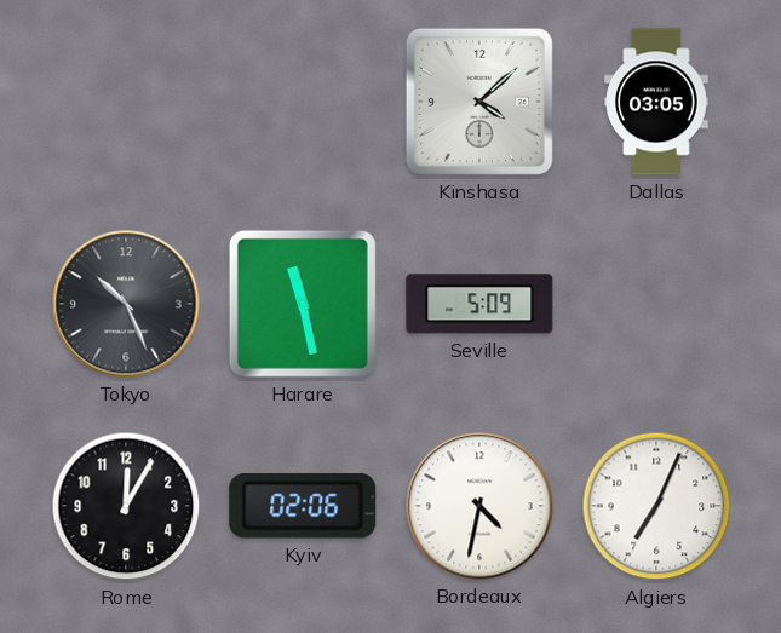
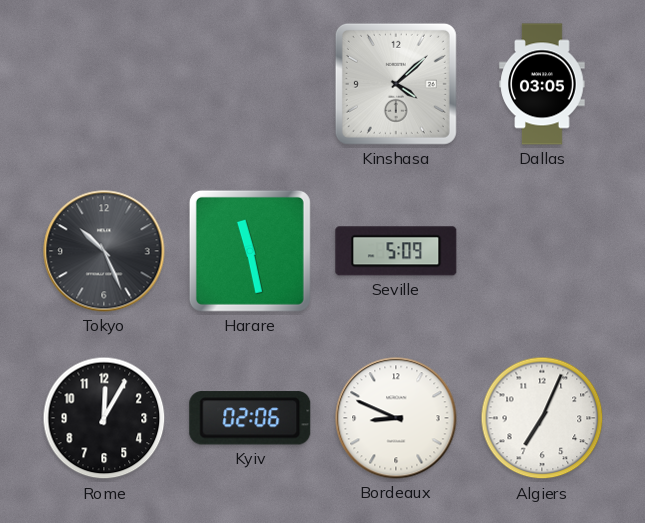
Bordeaux: 4:32 -> 8:49 (396, 418)
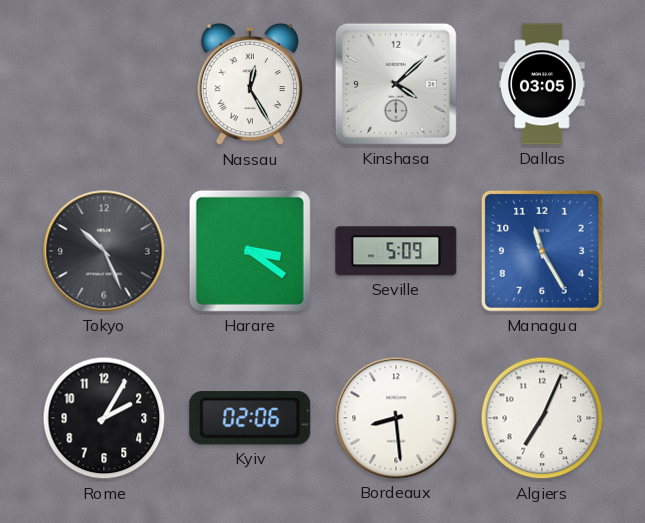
Nassau: none -> 12:25 (249, 84)
Harare: 11:28 -> 3:21 (250, 251)
Managua: none -> 11:25 (542, 251)
Rome: 12:05 -> 2:05 (104, 418)
Bordeaux: 8:49 -> 8:29 (396, 418)
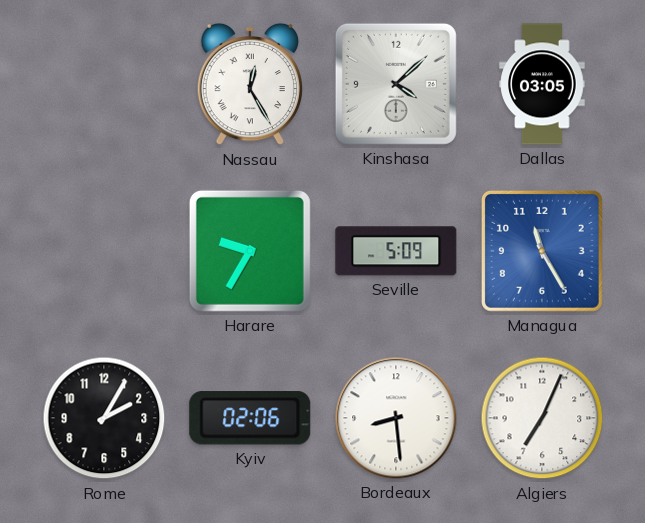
Tokyo: 10:26 -> none (104, 251)
Harare: 3:21 -> 9:35 (250, 251)
